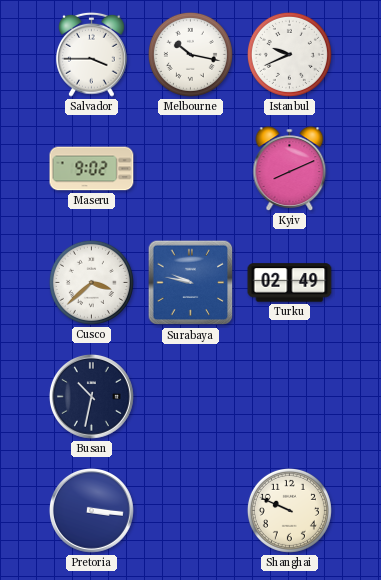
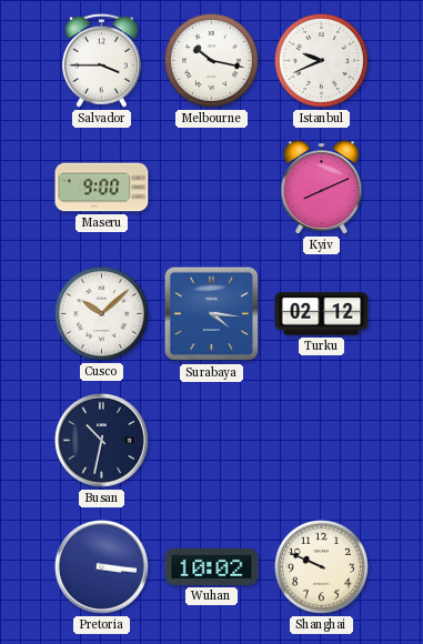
Maseru: 9:02 -> 9:00 (102, 188)
Cusco: 3:38 -> 10:08 (101, 313)
Surabaya: 9:47 -> 4:16 (212, 314)
Turku: 02:49 -> 02:12 (322, 314)
Wuhan: none -> 10:02 (212, 566)
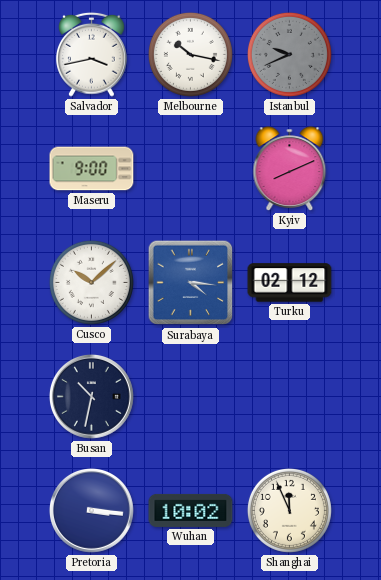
Salvador: 3:45 -> 3:43 (92, 54)
Istanbul dial: white -> grey (289, 54)
Shanghai: 9:49 -> 11:56 (289, 510)
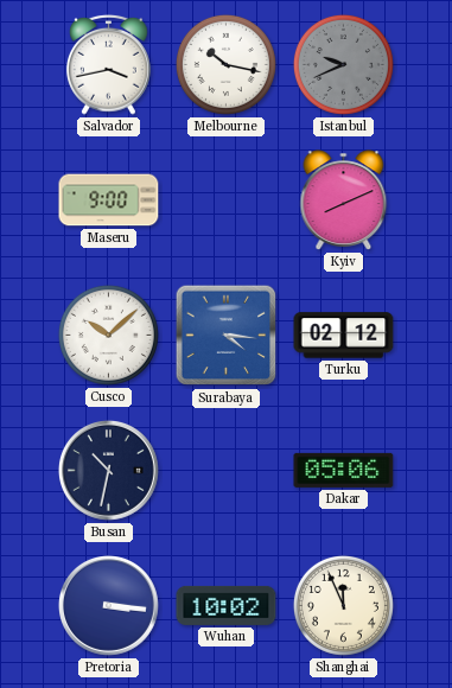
Dakar: none -> 05:06 (344, 470)
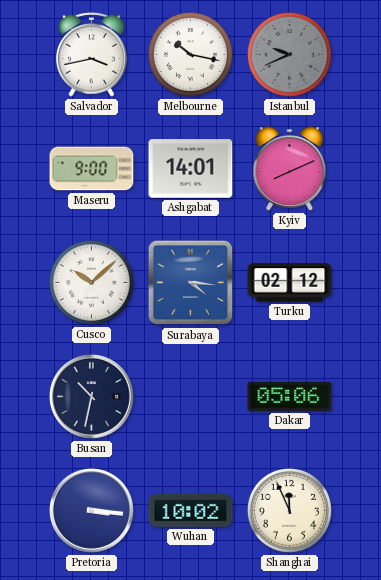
Ashgabat: none -> 14:01 (191, 169)
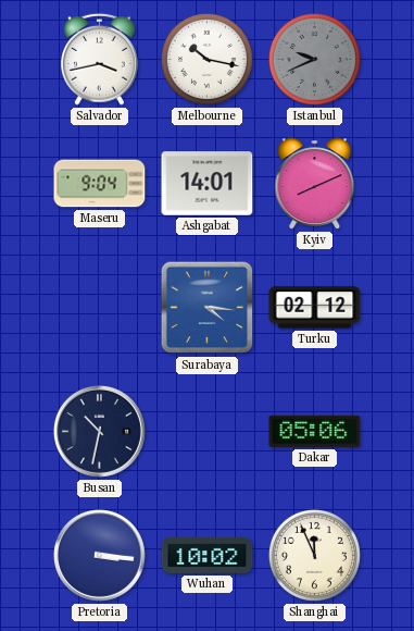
Maseru: 9:00 -> 9:04 (100, 184)
Cusco: 10:08 -> none (91, 282)
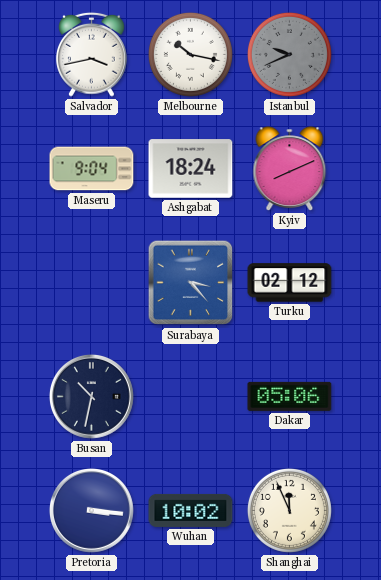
Ashgabat: 14:01 -> 18:24 (191, 169)
Surabaya: 4:16 -> 3:23 (191, 283)
